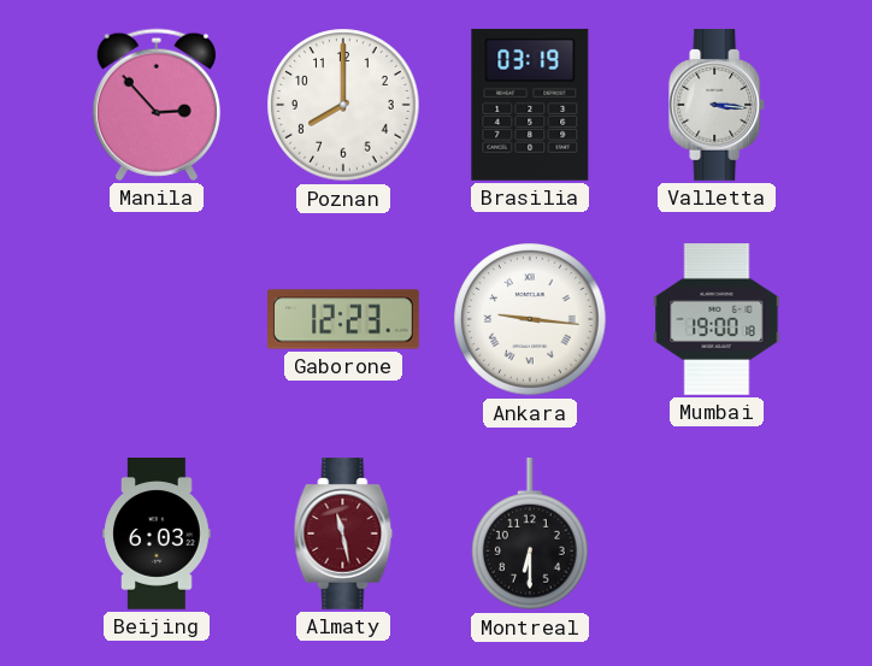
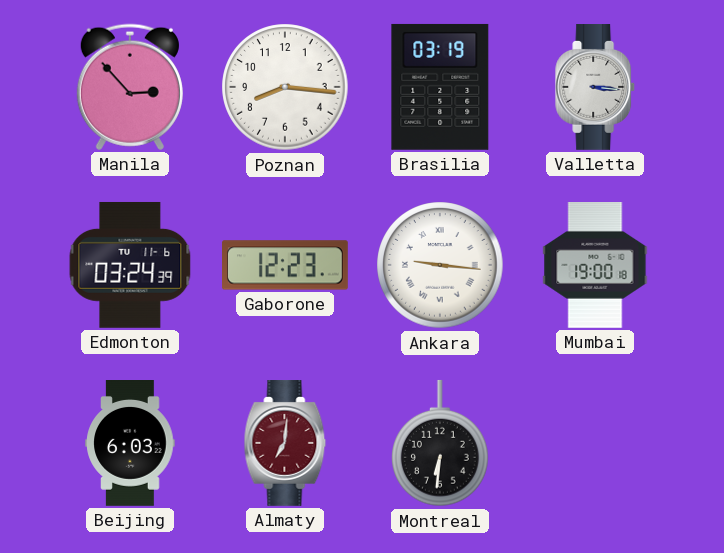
Poznan: 8:00 -> 8:16 (285, 87)
Edmonton: none -> 03:24 (130, 265)
Almaty: 11:28 -> 7:01 (285, 444)
Montreal: 6:30 -> 6:31 (441, 443)
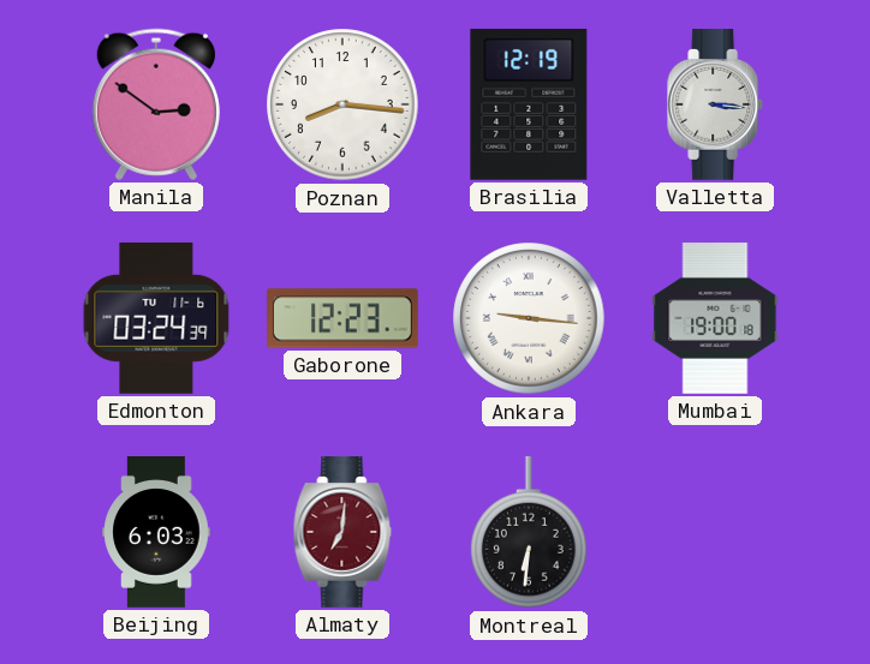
Manila: 2:53 -> 2:51 (156, 104)
Brasilia: 03:19 -> 12:19 (529, 104)
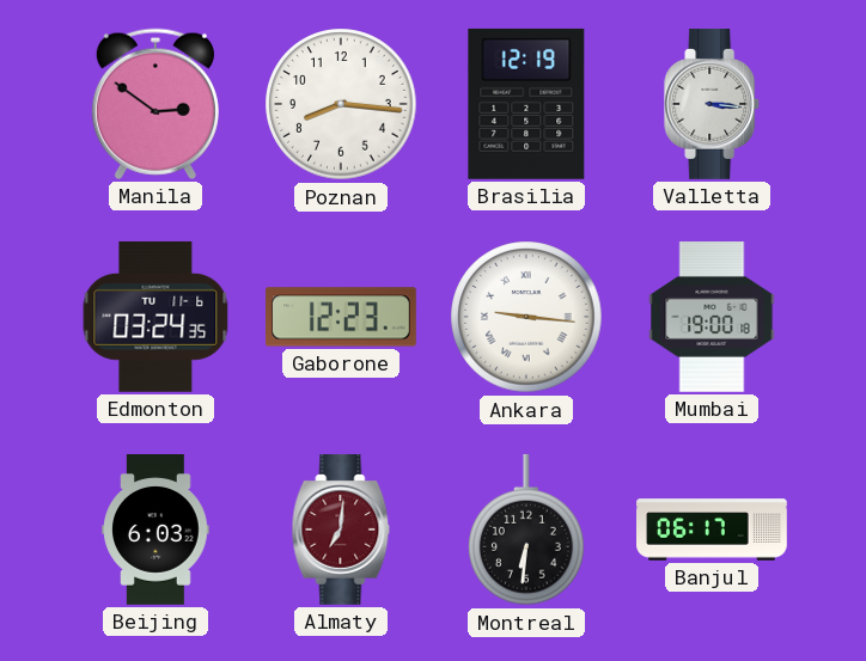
Edmonton: 03:24:39 -> 03:24:35 (155, 317)
Banjul: none -> 06:17 (713, 530)
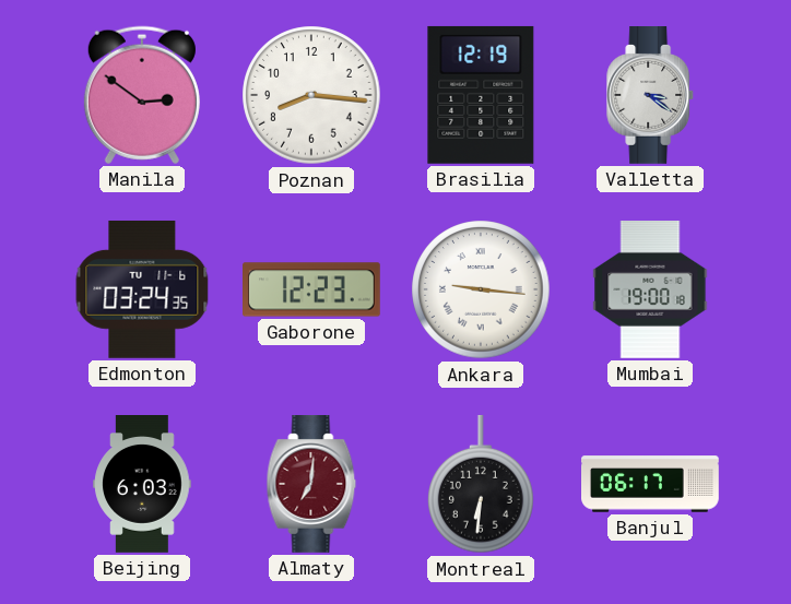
Valletta: 3:16 -> 3:21 (651, 96)
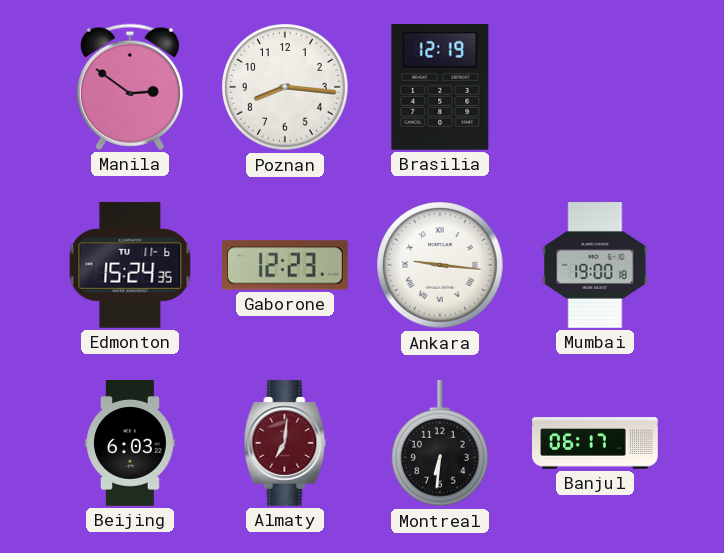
Valletta: 3:21 -> none (651, 96)
Edmonton: 03:24 -> 15:24 (130, 265)
